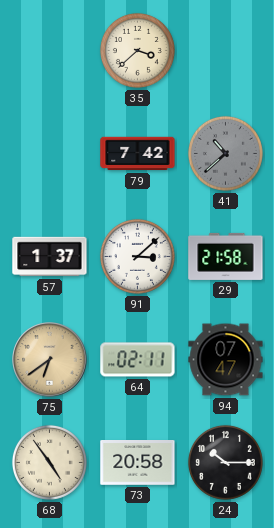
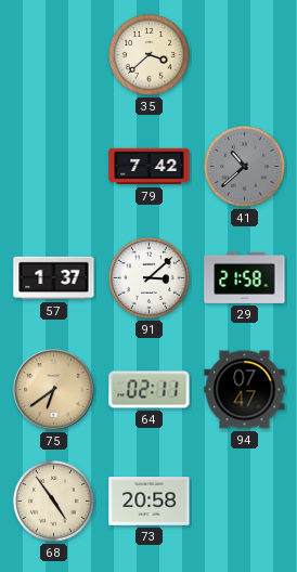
24: 10:15 -> none (225, 462)
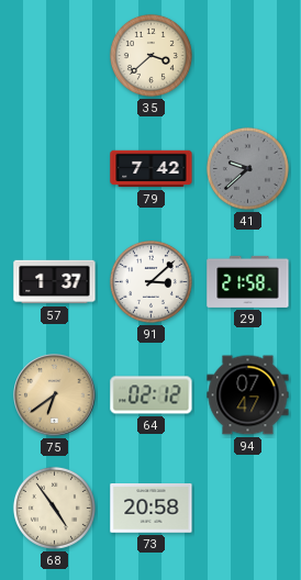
41: 10:38 -> 9:38 (247, 168)
64: 02:11 -> 02:12 (152, 395)
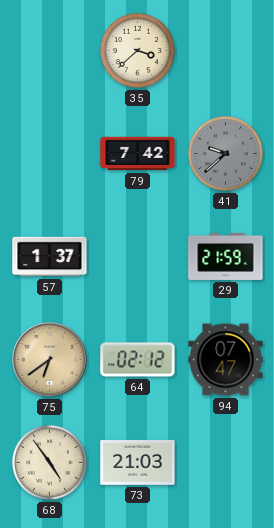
91: 3:08 -> none (150, 281)
29: 21:58 -> 21:59 (226, 256)
73: 20:58 -> 21:03 (138, 463)
